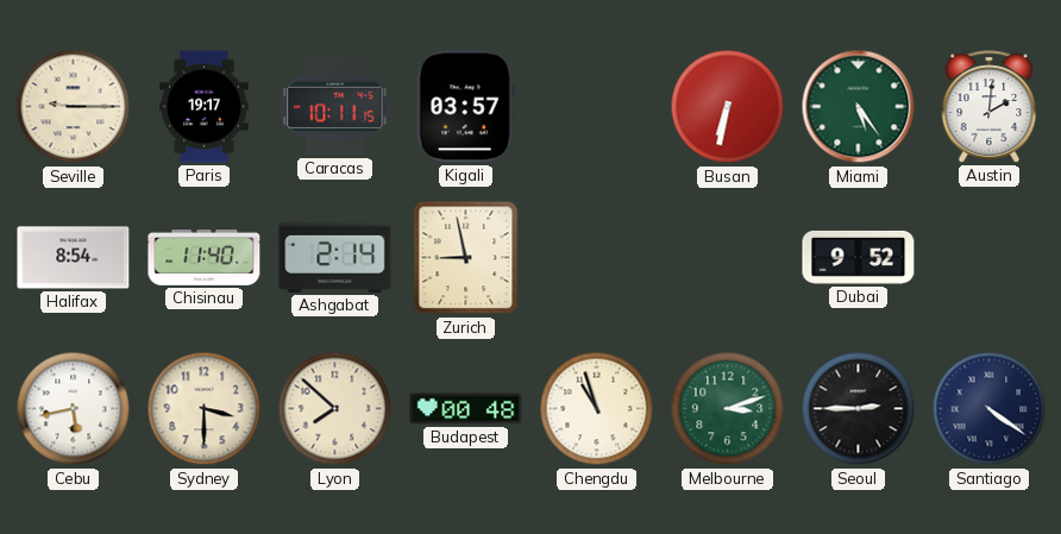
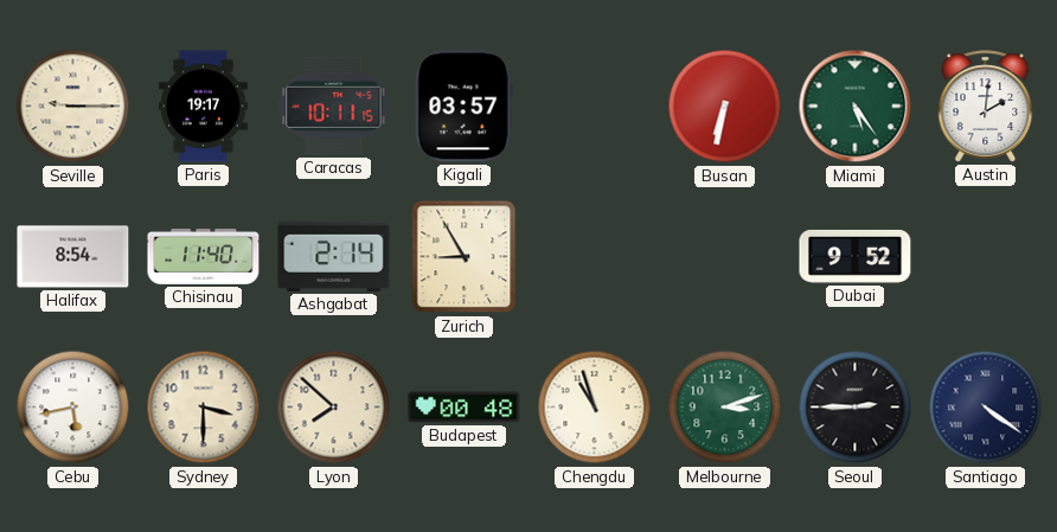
Zurich: 8:58 -> 8:55 (465, 257)
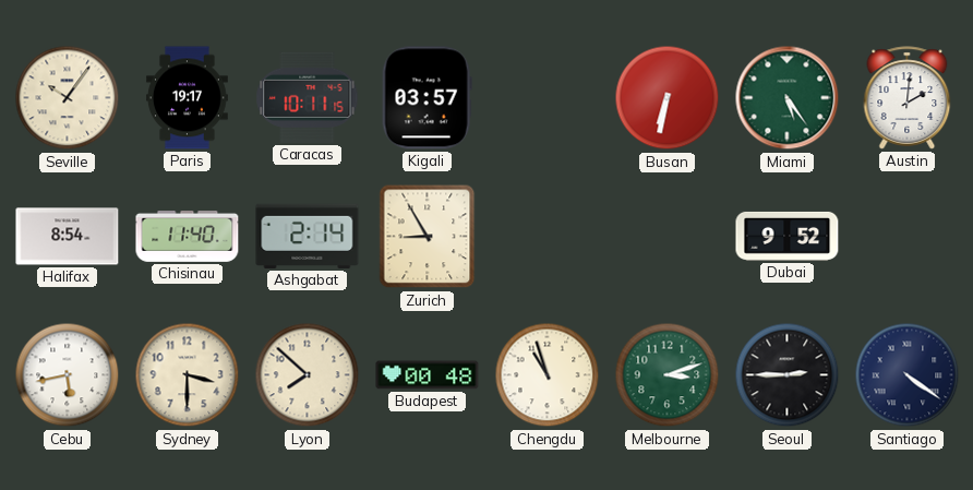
Seville: 9:15 -> 10:06 (68, 98)
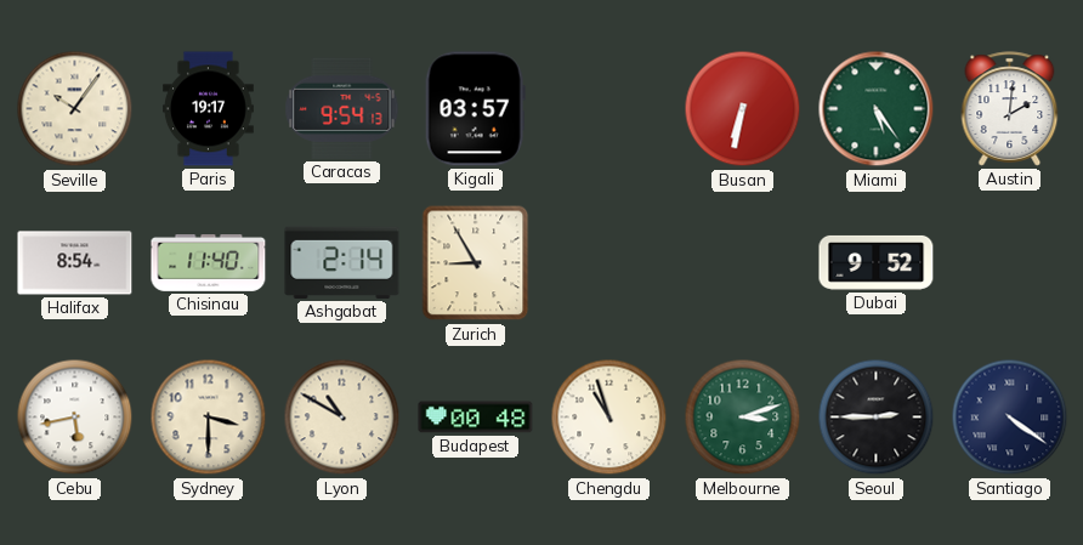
Caracas: 10:11 -> 9:54 (342, 108)
Lyon: 7:52 -> 10:50 (342, 418)
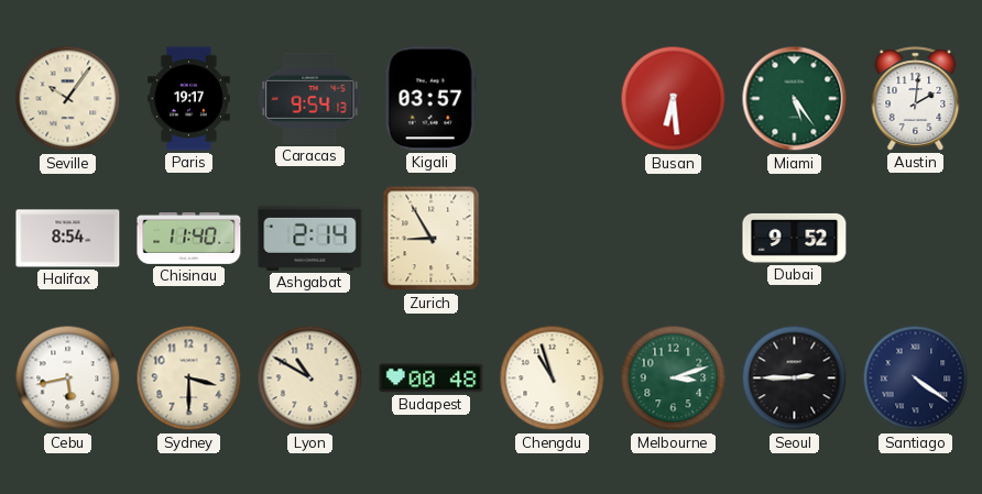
Busan: 6:32 -> 6:29 (674, 99)
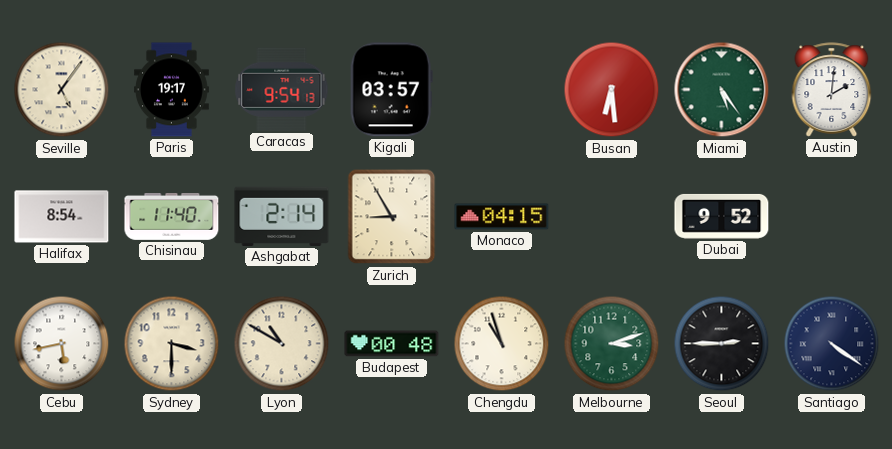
Seville: 10:06 -> 5:06 (62, 90)
Monaco: none -> 04:15 (502, 217)
